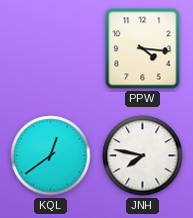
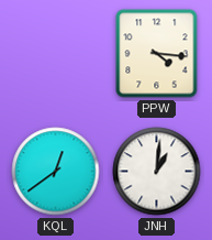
JNH: 7:47 -> 1:01 (157, 172)
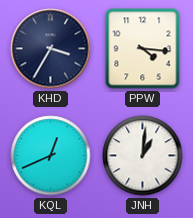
KHD: none -> 3:35 (51, 49)
KQL: 12:39 -> 12:41 (51, 156)
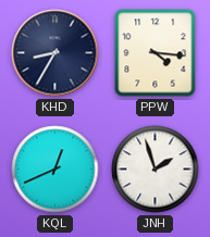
KHD: 3:35 -> 8:35 (55, 53)
JNH: 1:01 -> 1:57 (156, 170)
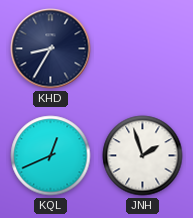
PPW: 4:16 -> none (156, 53)
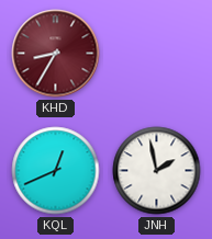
KHD dial: navy -> burgundy (56, 54)
JNH: 1:57 -> 1:58 (157, 171)
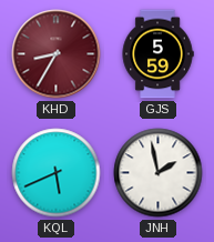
GJS: none -> 5:59 (157, 54)
KQL: 12:41 -> 5:41 (57, 173)
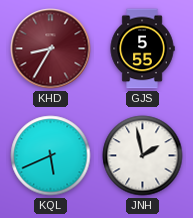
GJS: 5:59 -> 5:55 (142, 49)
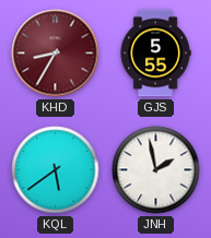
KQL: 5:41 -> 5:39 (56, 170)
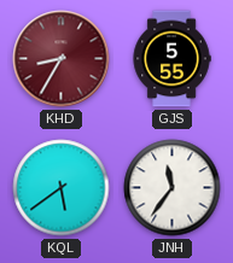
JNH: 1:58 -> 11:36 (173, 188)
